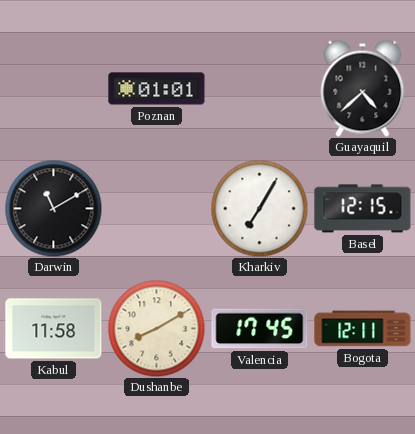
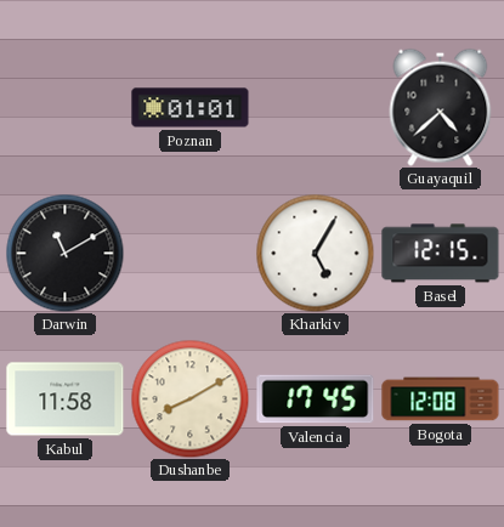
Kharkiv: 7:05 -> 5:05 (315, 253)
Bogota: 12:11 -> 12:08 (441, 399)
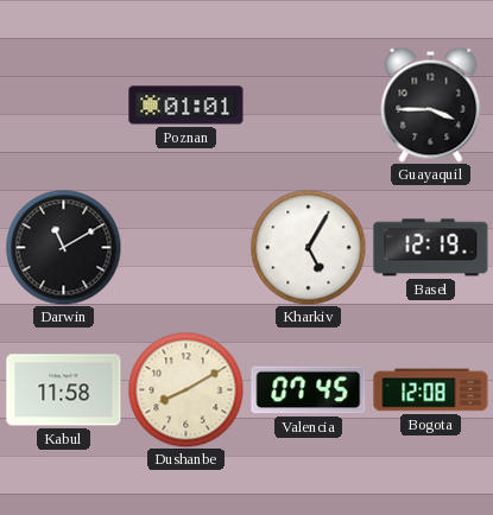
Guayaquil: 4:38 -> 3:45 (431, 104)
Basel: 12:15 -> 12:19 (431, 248)
Valencia: 17:45 -> 07:45 (309, 390)
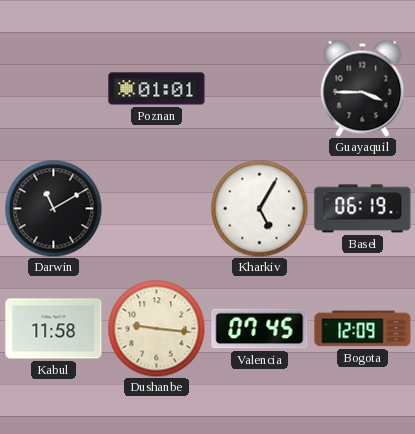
Basel: 12:19 -> 06:19 (363, 209)
Dushanbe: 8:10 -> 9:16 (156, 328)
Bogota: 12:08 -> 12:09 (363, 329)
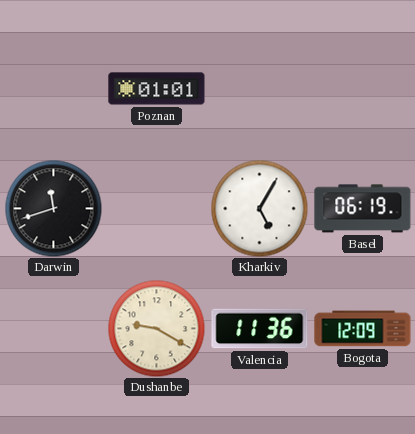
Guayaquil: 3:45 -> none (363, 88)
Darwin: 11:10 -> 11:42 (53, 208)
Kabul: 11:58 -> none (54, 329)
Dushanbe: 9:16 -> 9:20 (156, 328)
Valencia: 07:45 -> 11:36 (260, 329)
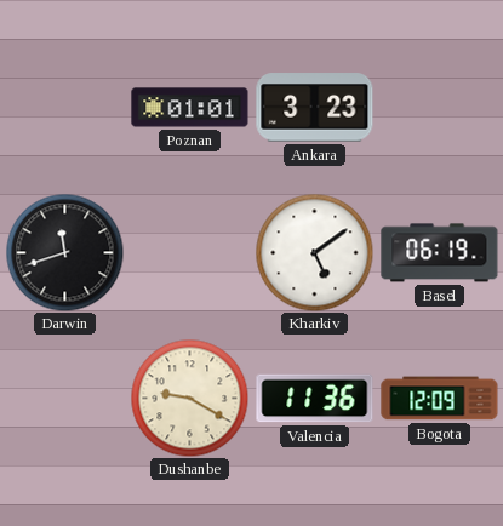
Ankara: none -> 3:23 (315, 108)
Kharkiv: 5:05 -> 5:09 (314, 252)
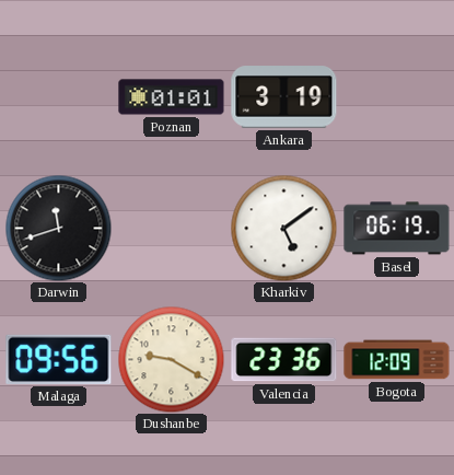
Ankara: 3:23 -> 3:19 (284, 97)
Malaga: none -> 09:56 (59, 359)
Valencia: 11:36 -> 23:36 (284, 360)
